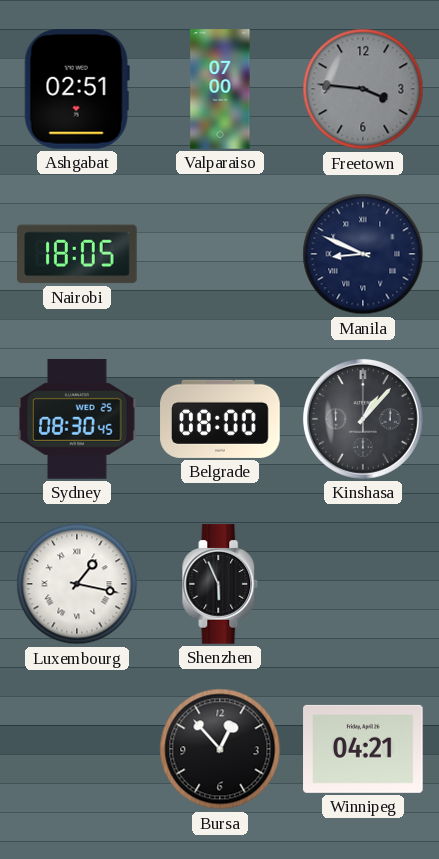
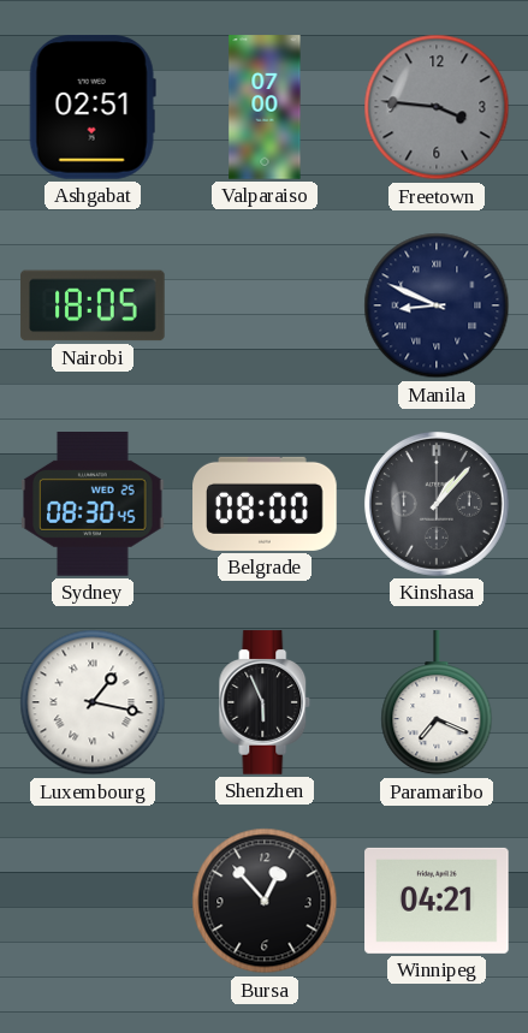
Paramaribo: none -> 7:19 (437, 703)
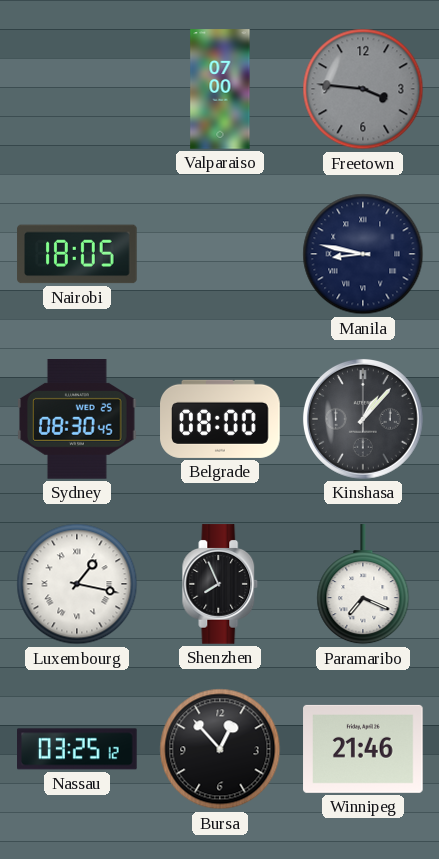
Ashgabat: 02:51 -> none (93, 107)
Manila: 8:49 -> 8:47 (363, 254)
Shenzhen: 5:56 -> 7:56 (220, 584)
Nassau: none -> 03:25 (77, 749)
Winnipeg: 04:21 -> 21:46 (363, 749)
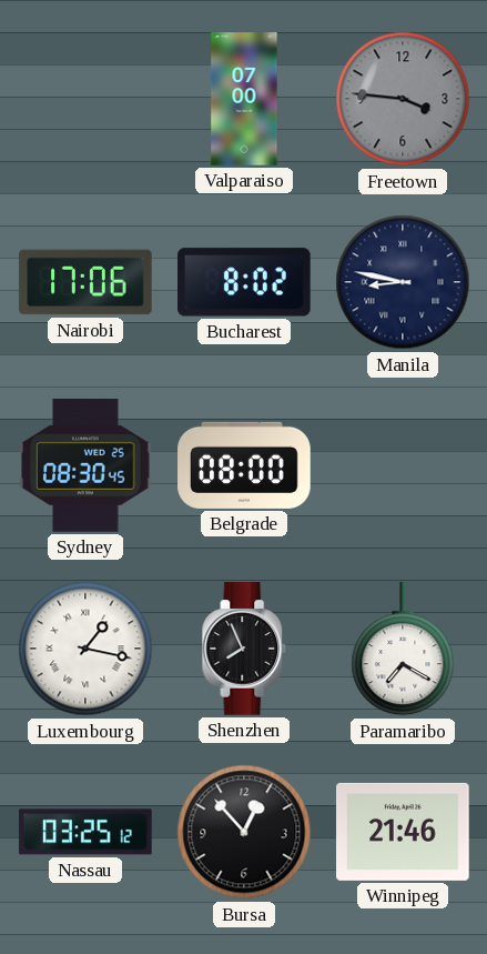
Nairobi: 18:05 -> 17:06 (85, 282)
Bucharest: none -> 8:02 (245, 282)
Kinshasa: 1:07 -> none (363, 419)
Paramaribo: 7:19 -> 7:20 (403, 650)
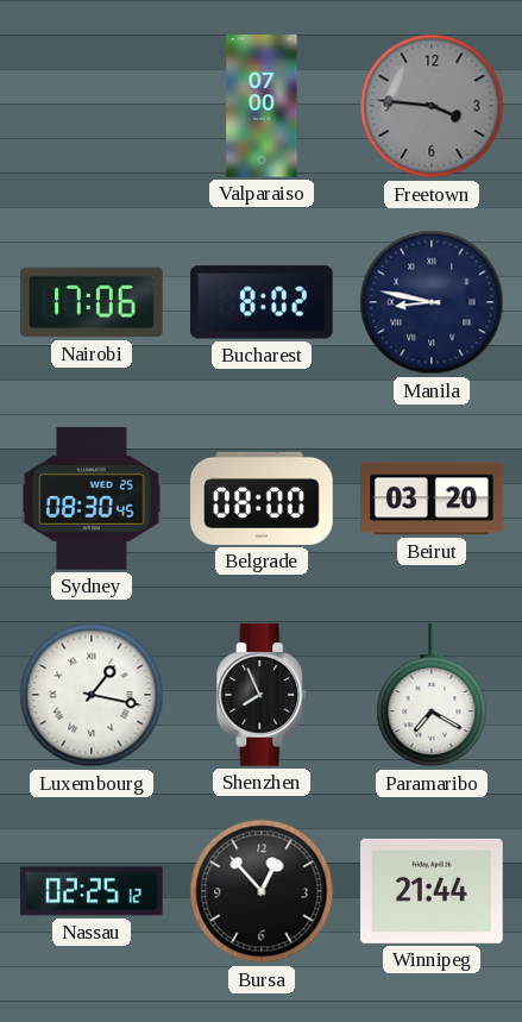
Beirut: none -> 03:20 (432, 499)
Nassau: 03:25 -> 02:25 (92, 891)
Winnipeg: 21:46 -> 21:44 (432, 891)
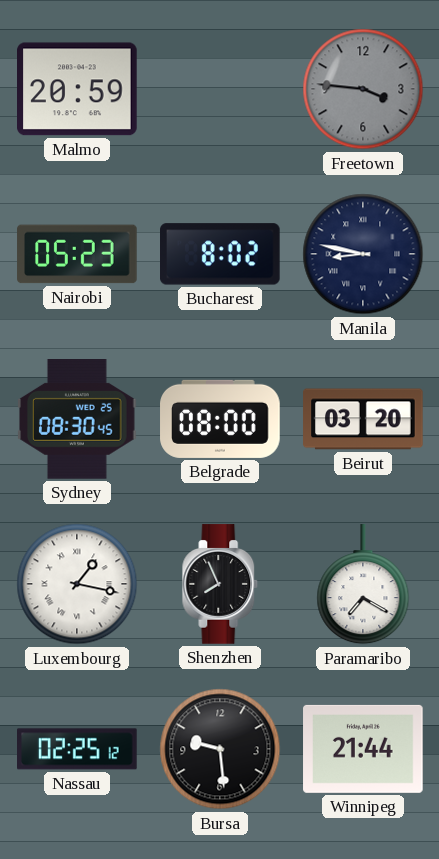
Malmo: none -> 20:59 (78, 89)
Valparaiso: 07:00 -> none (262, 106)
Nairobi: 17:06 -> 05:23 (77, 254)
Bursa: 12:53 -> 9:29 (220, 749)
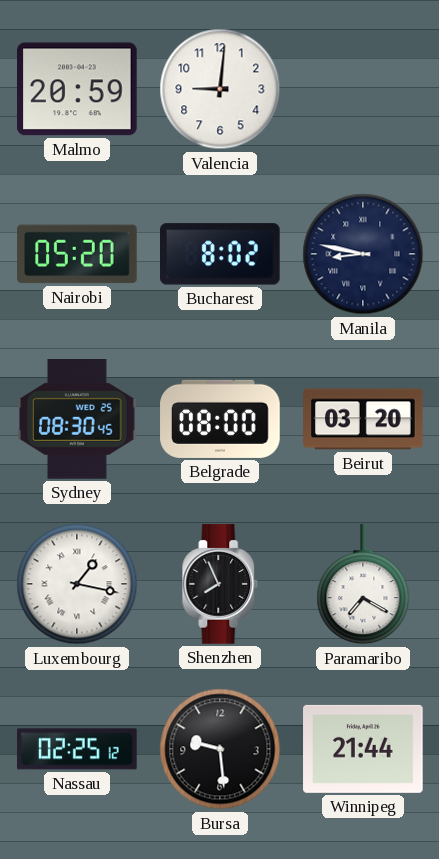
Valencia: none -> 9:01 (220, 89)
Freetown: 3:46 -> none (363, 89)
Nairobi: 05:23 -> 05:20 (77, 254)
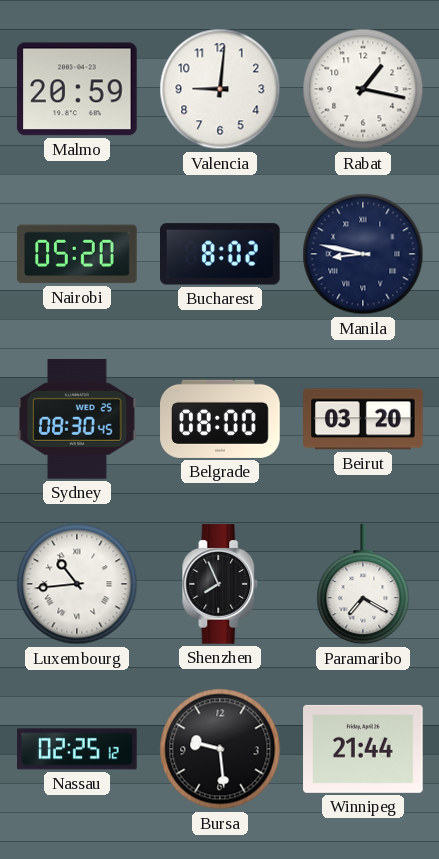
Rabat: none -> 1:17 (363, 89)
Luxembourg: 1:17 -> 10:44 (77, 584)
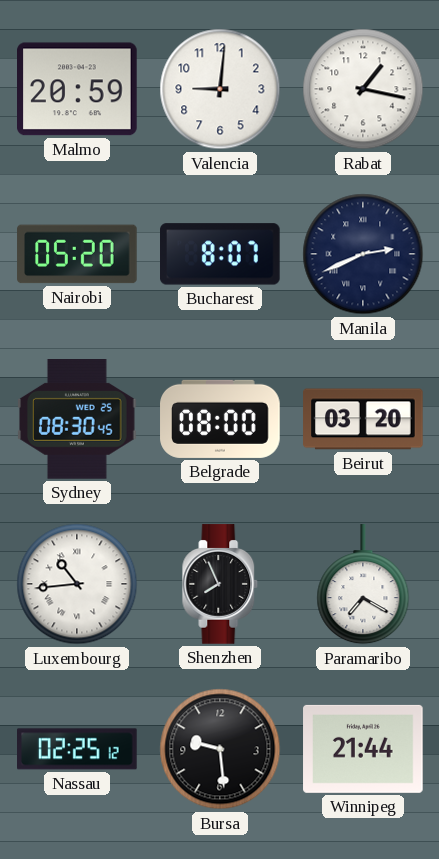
Bucharest: 8:02 -> 8:07 (221, 254)
Manila: 8:47 -> 2:41 (363, 254)
